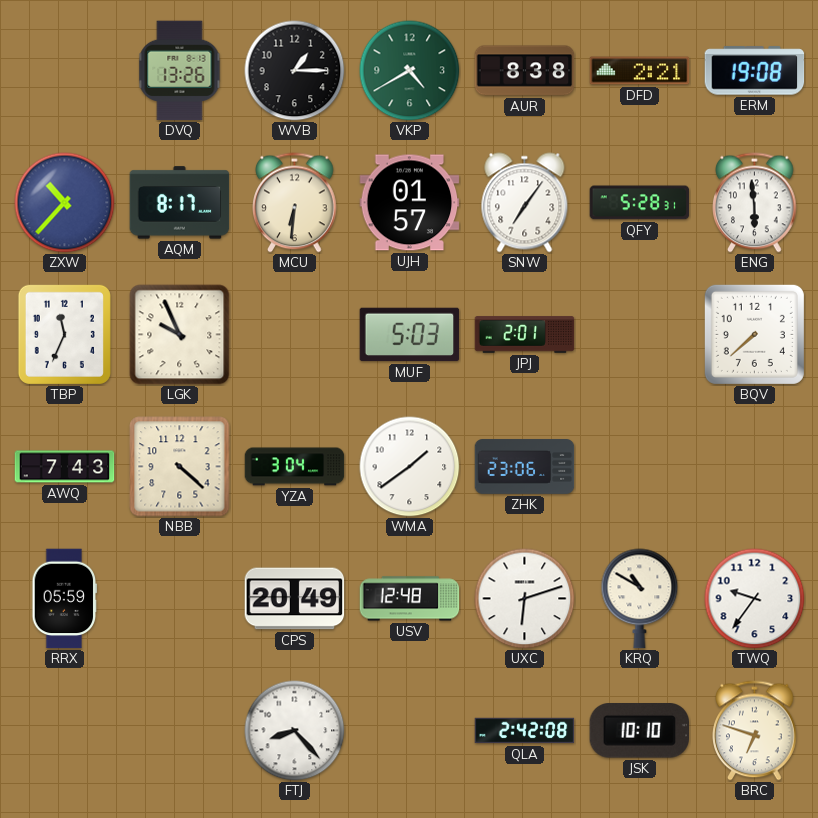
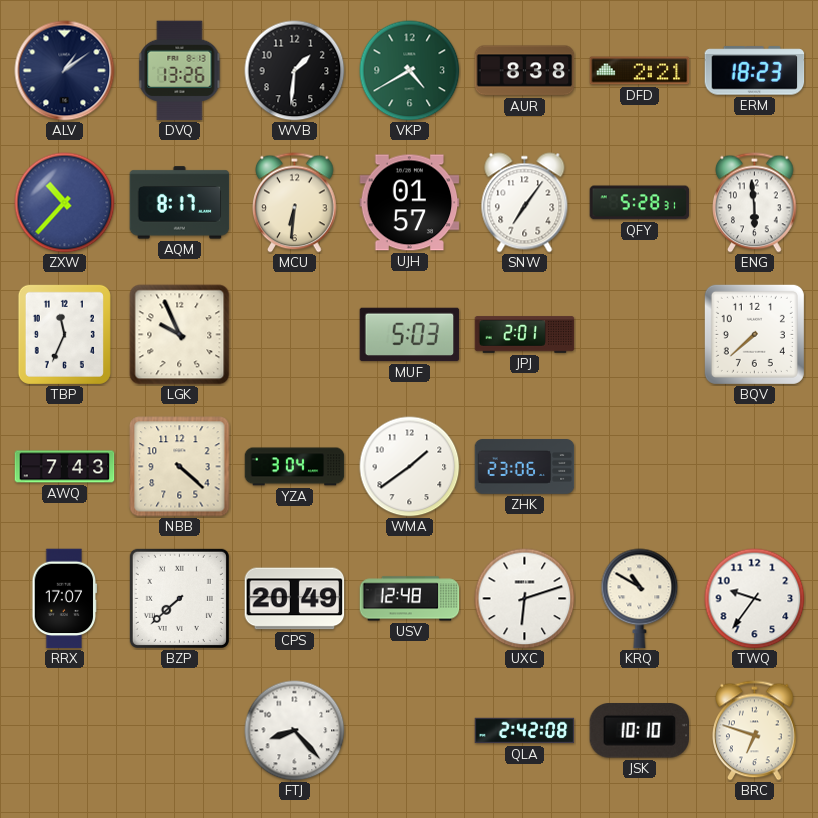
ALV: none -> 1:09 (65, 71)
WVB: 1:15 -> 1:31 (295, 71)
ERM: 19:08 -> 18:23 (755, 71)
RRX: 05:59 -> 17:07 (65, 599)
BZP: none -> 7:38 (179, 598)
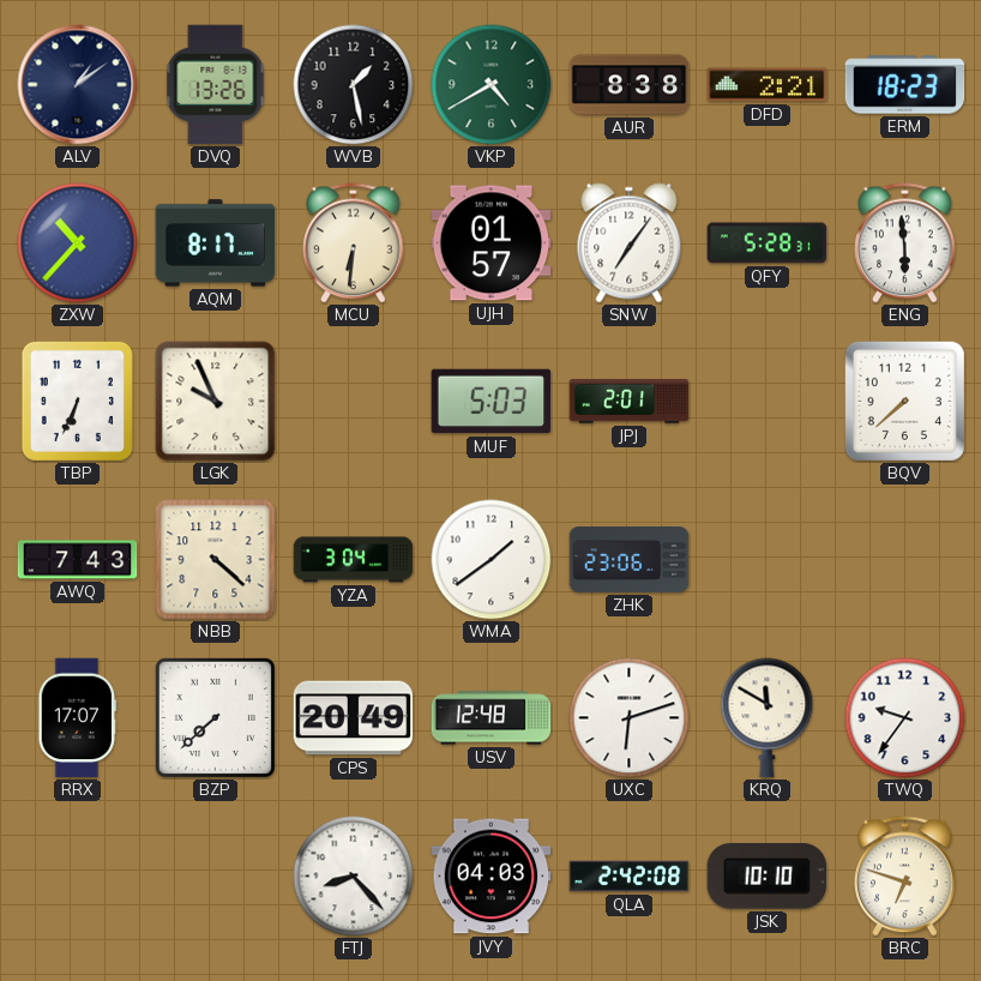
WVB: 1:31 -> 1:28 (354, 85)
TBP: 11:34 -> 6:34 (77, 401)
KRQ: 10:50 -> 11:50 (768, 718)
JVY: none -> 04:03 (492, 877)
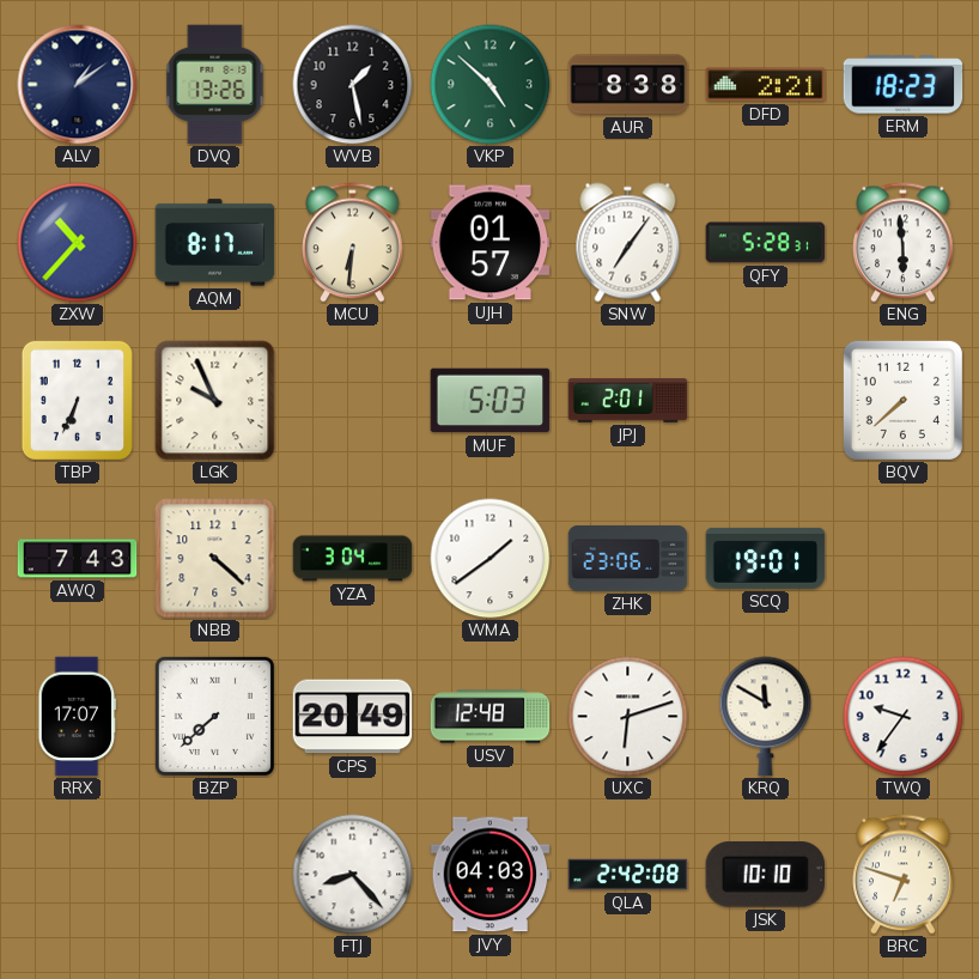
VKP: 4:40 -> 4:52 (491, 85)
SCQ: none -> 19:01 (766, 558)
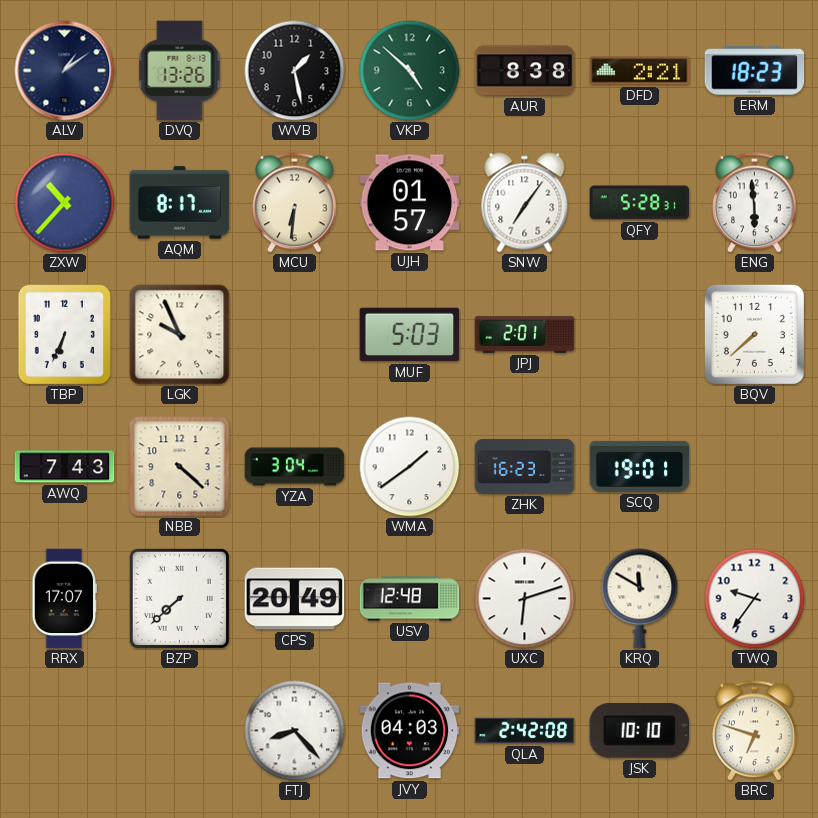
ZHK: 23:06 -> 16:23 (525, 467)
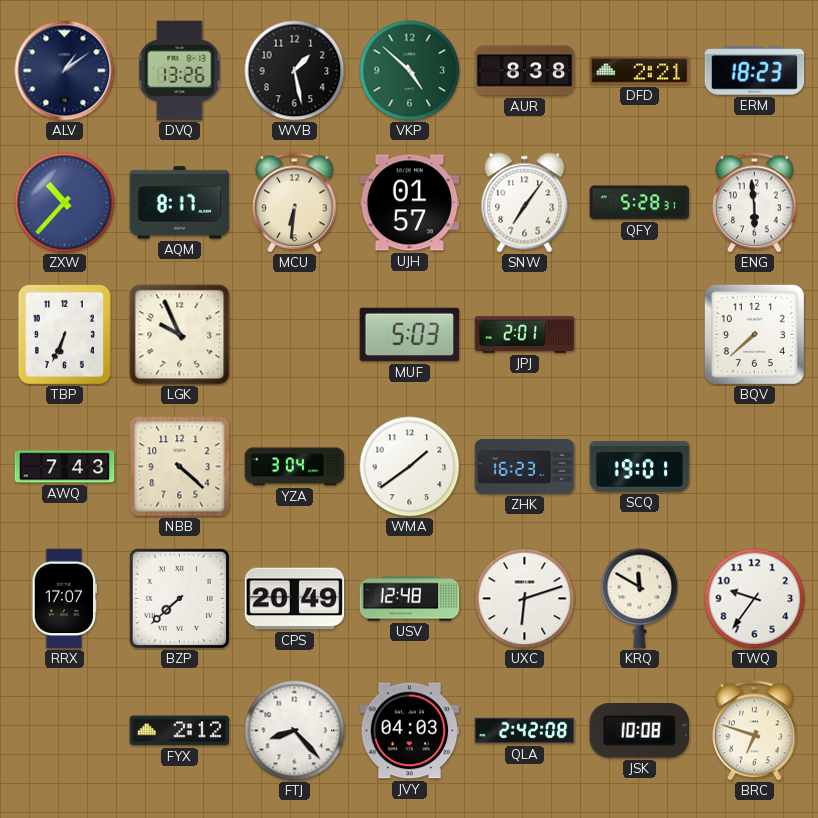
FYX: none -> 2:12 (180, 731)
JSK: 10:10 -> 10:08 (639, 731)
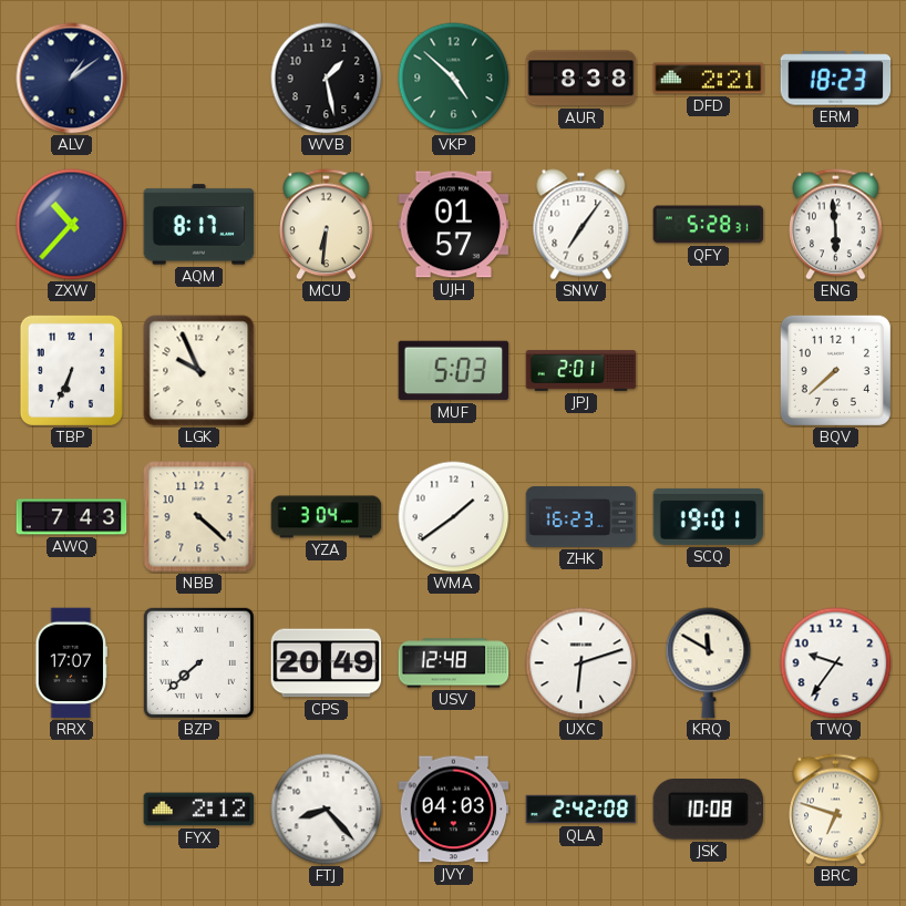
DVQ: 13:26 -> none (180, 71)
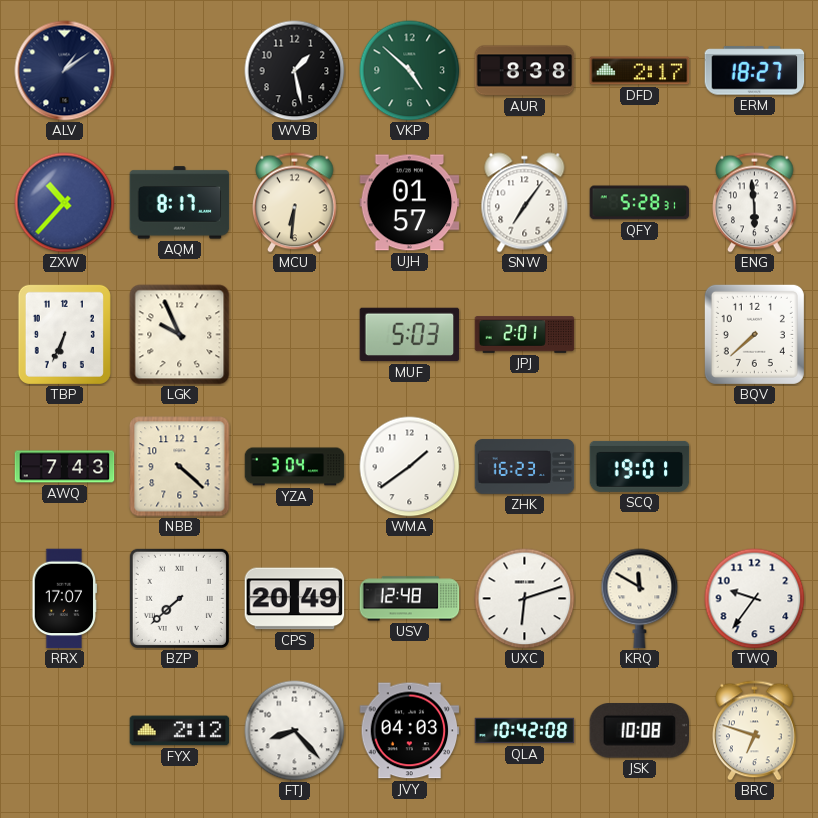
DFD: 2:21 -> 2:17 (640, 71)
ERM: 18:23 -> 18:27 (755, 71)
QLA: 2:42 -> 10:42 (525, 731)
